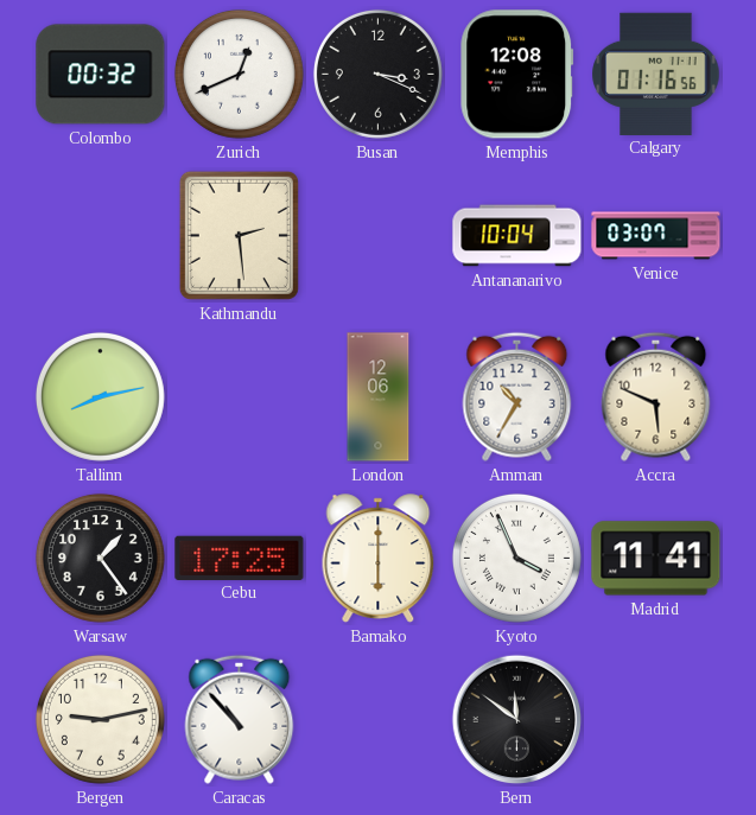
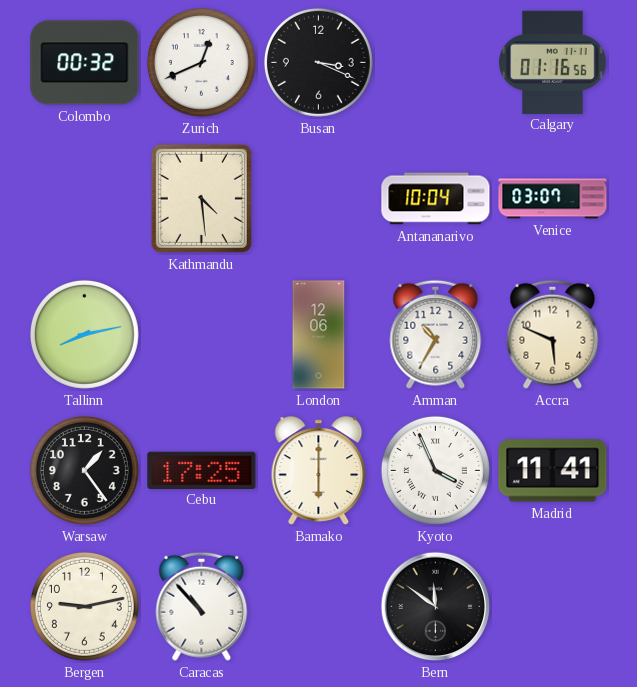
Memphis: 12:08 -> none (517, 75)
Kathmandu: 2:29 -> 4:29 (201, 198)
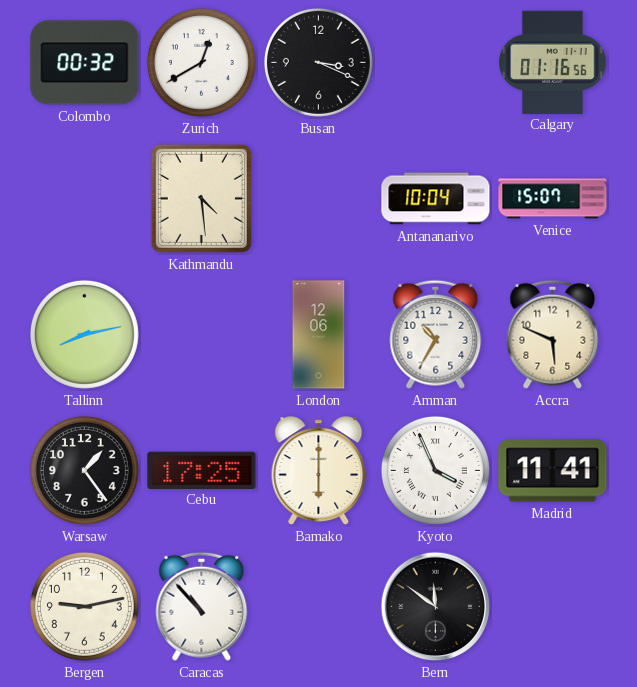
Zurich: 12:41 -> 12:40 (201, 62)
Venice: 03:07 -> 15:07 (553, 199)
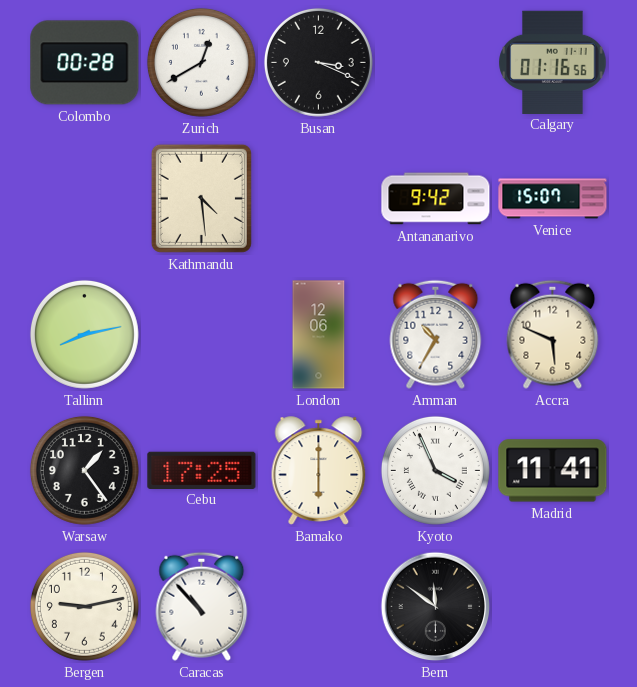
Colombo: 00:32 -> 00:28 (85, 63)
Antananarivo: 10:04 -> 9:42 (436, 199)
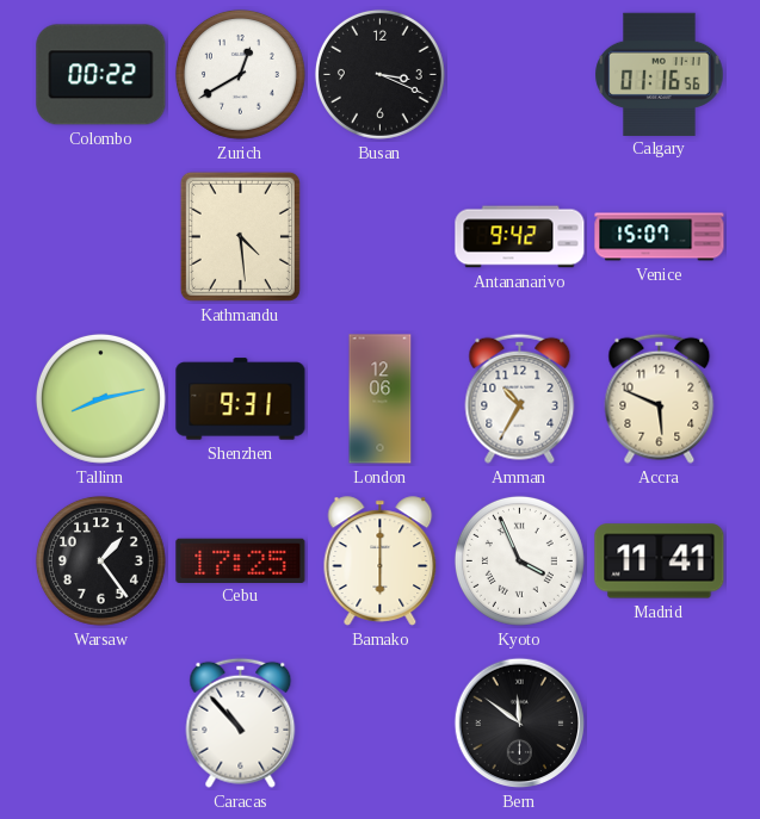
Colombo: 00:28 -> 00:22 (101, 75)
Shenzhen: none -> 9:31 (241, 399)
Bergen: 9:13 -> none (84, 606)
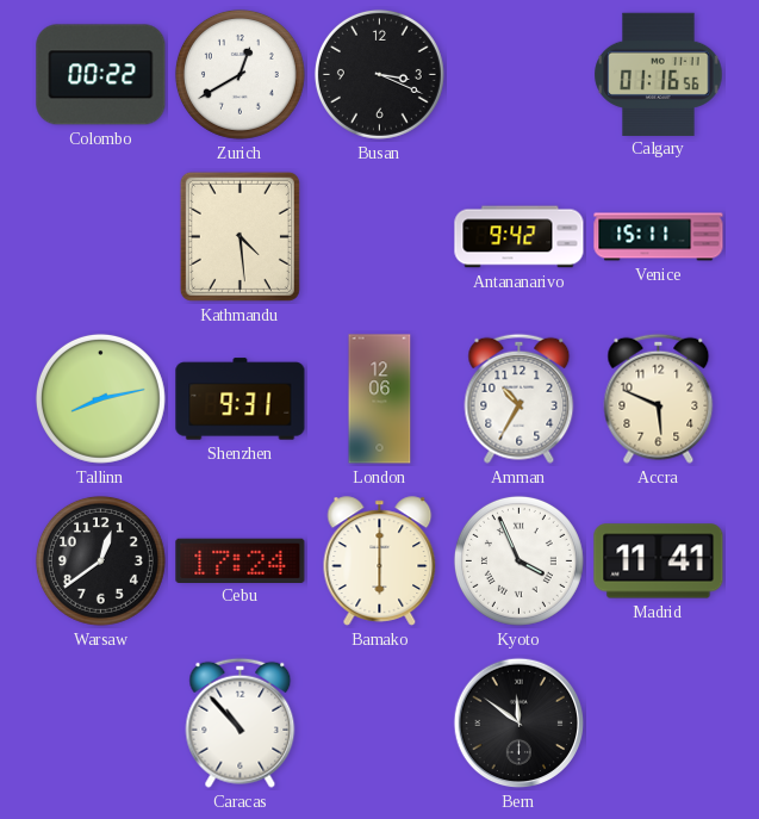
Venice: 15:07 -> 15:11 (659, 237)
Warsaw: 1:24 -> 12:39 (100, 560)
Cebu: 17:25 -> 17:24 (241, 560)
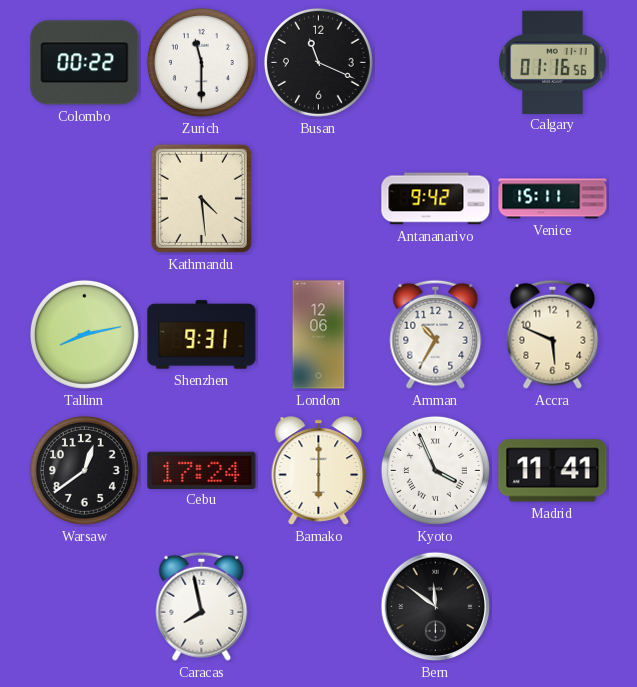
Zurich: 12:40 -> 11:30 (201, 62)
Busan: 3:19 -> 11:19 (318, 62)
Caracas: 10:53 -> 7:58 (202, 606)
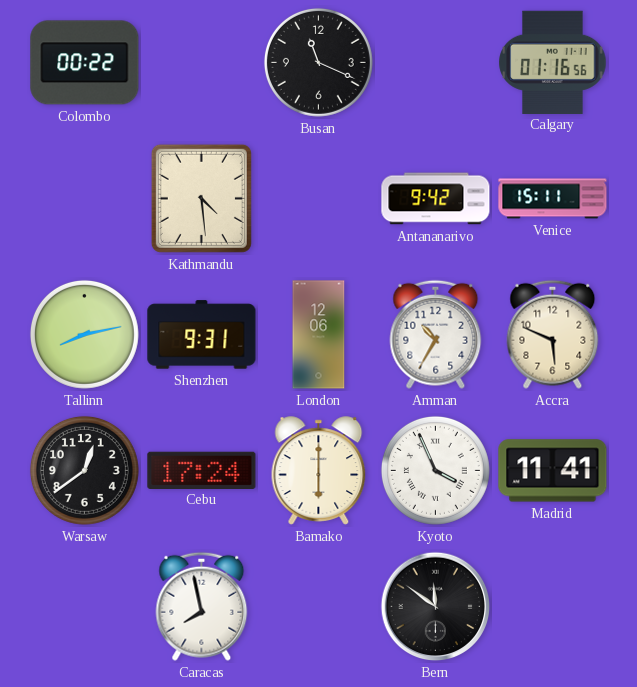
Zurich: 11:30 -> none (201, 62)
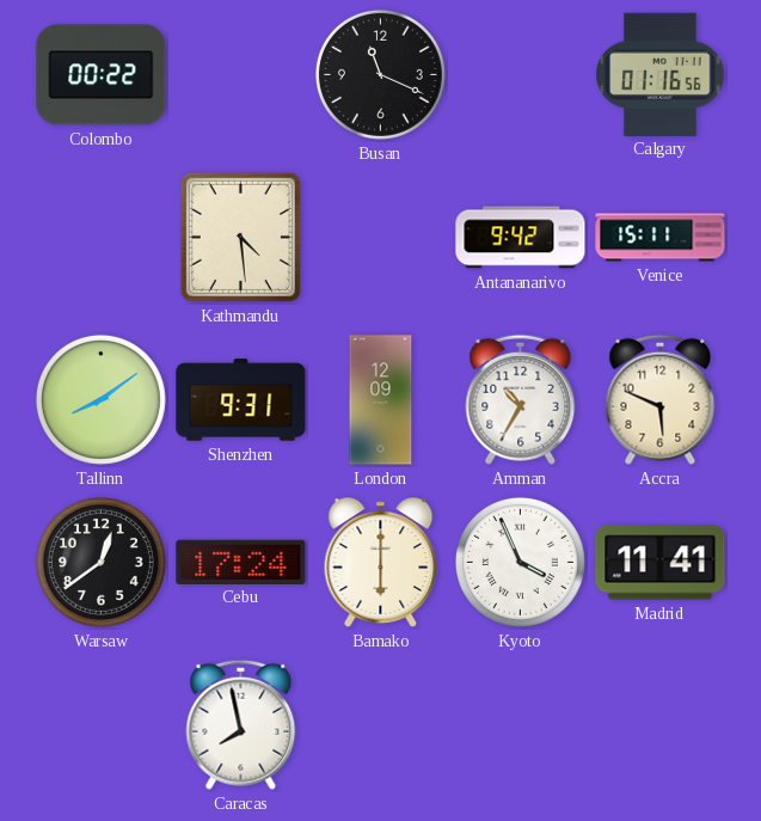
Tallinn: 8:13 -> 8:09 (100, 399)
London: 12:06 -> 12:09 (381, 400)
Bern: 11:51 -> none (436, 607)
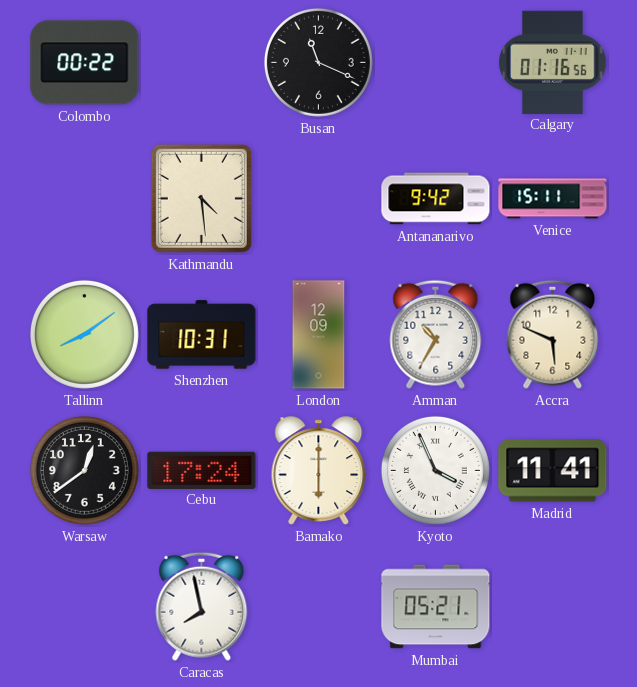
Shenzhen: 9:31 -> 10:31 (202, 335)
Mumbai: none -> 05:21 (436, 607)
